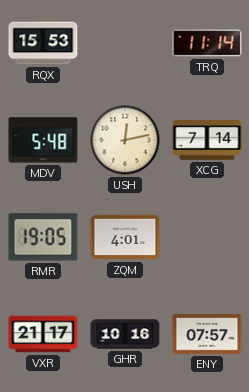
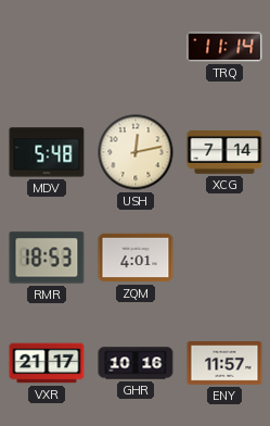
RQX: 15:53 -> none (43, 43)
RMR: 19:05 -> 18:53 (47, 258)
ENY: 07:57 -> 11:57 (224, 363)
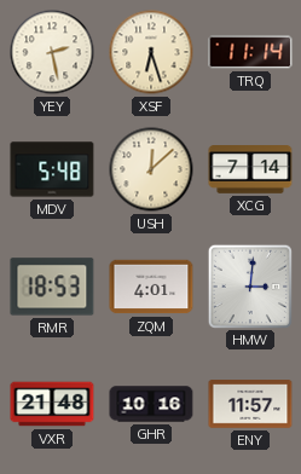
YEY: none -> 2:28 (52, 52)
XSF: none -> 6:27 (151, 52)
USH: 12:13 -> 12:08 (151, 169)
HMW: none -> 3:01 (249, 285)
VXR: 21:17 -> 21:48 (52, 404)
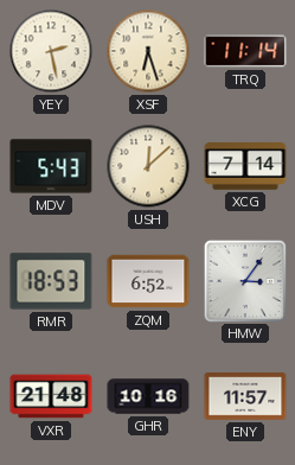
MDV: 5:48 -> 5:43 (51, 166)
ZQM: 4:01 -> 6:52 (148, 281)
HMW: 3:01 -> 3:06 (244, 280)
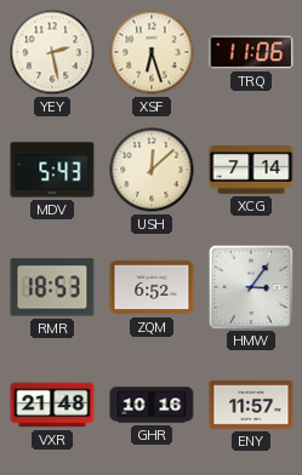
TRQ: 11:14 -> 11:06 (251, 52)
